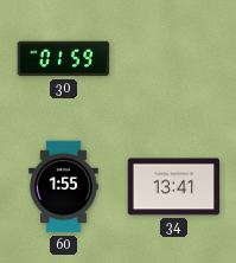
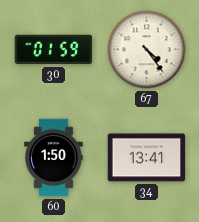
67: none -> 4:24 (147, 50)
60: 1:55 -> 1:50 (54, 158)
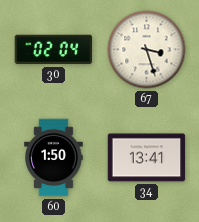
30: 01:59 -> 02:04 (54, 50)
67: 4:24 -> 3:27 (147, 50)
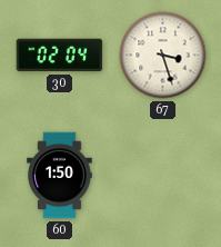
34: 13:41 -> none (147, 158)
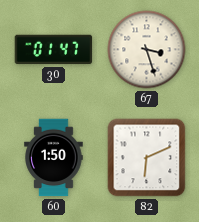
30: 02:04 -> 01:47 (54, 50)
82: none -> 6:11 (147, 158)
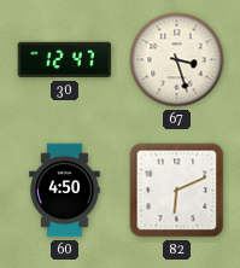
30: 01:47 -> 12:47 (65, 60)
60: 1:50 -> 4:50 (65, 191)
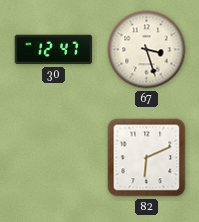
60: 4:50 -> none (65, 191)
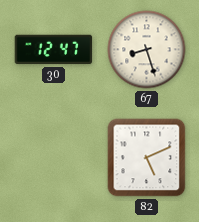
67: 3:27 -> 8:27 (147, 50)
82: 6:11 -> 5:11 (147, 158)
